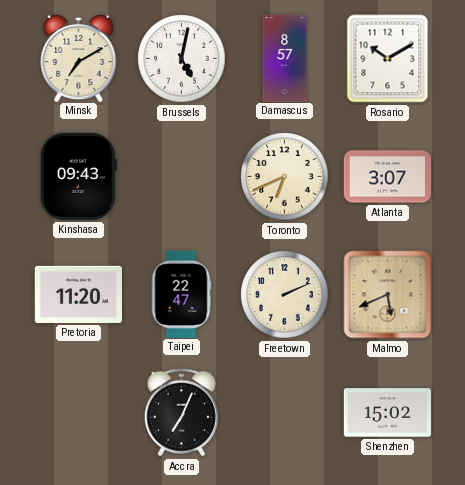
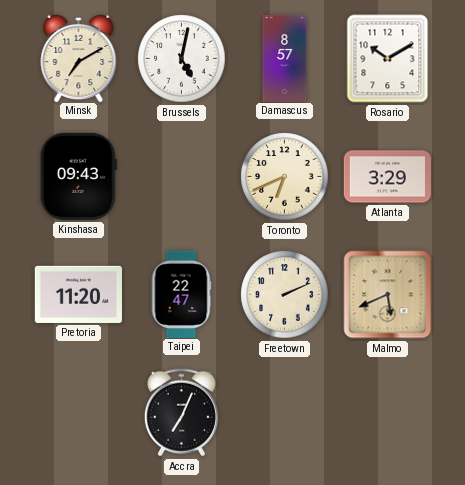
Atlanta: 3:07 -> 3:29 (387, 177)
Shenzhen: 15:02 -> none (387, 413)
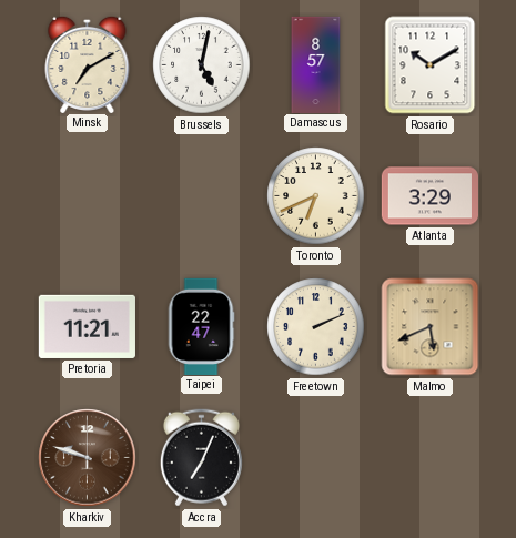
Kinshasa: 09:43 -> none (78, 176)
Pretoria: 11:20 -> 11:21 (87, 326)
Kharkiv: none -> 9:48 (88, 458)
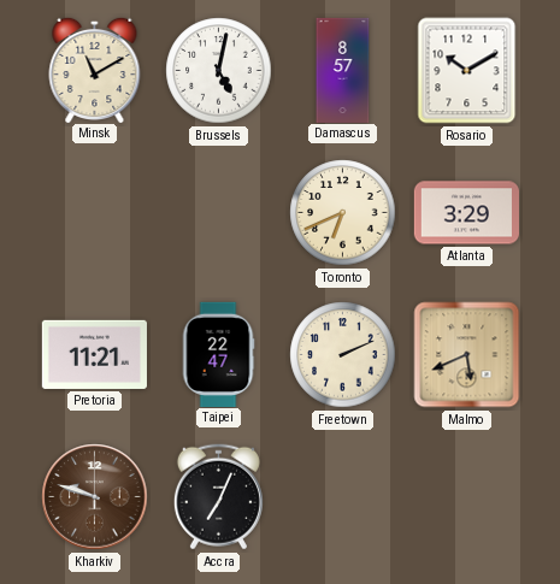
Minsk: 7:10 -> 11:10 (95, 69)
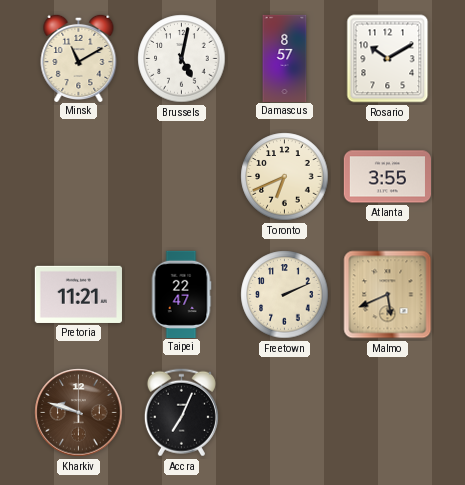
Atlanta: 3:29 -> 3:55 (387, 177)
